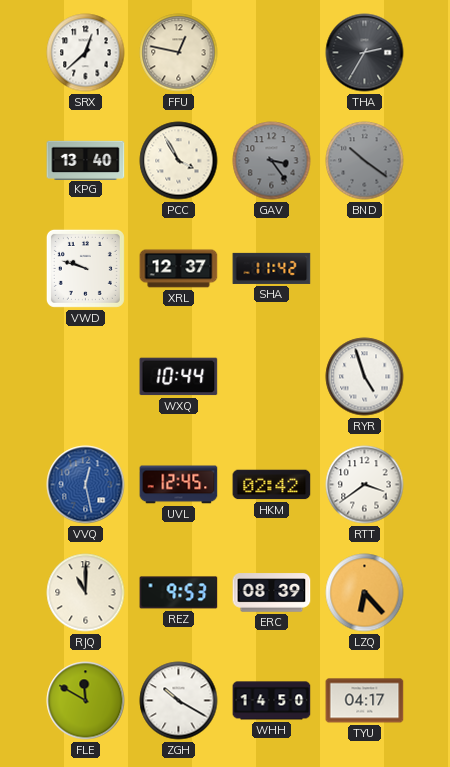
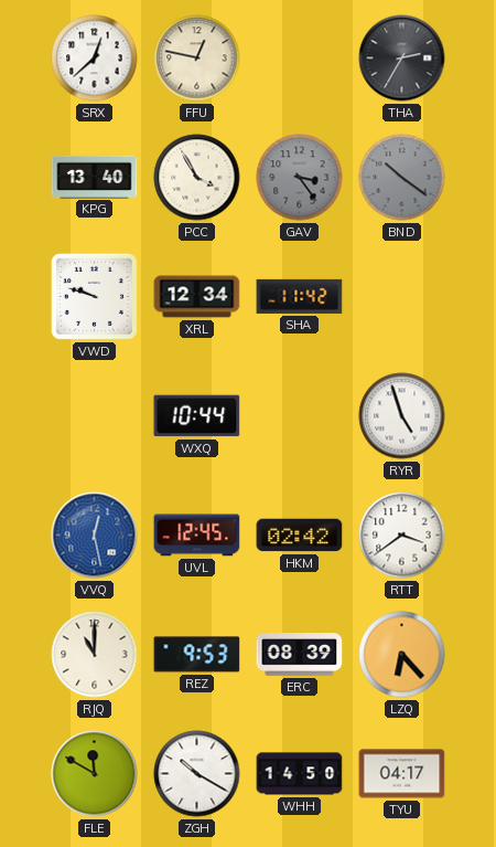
XRL: 12:37 -> 12:34 (197, 297)
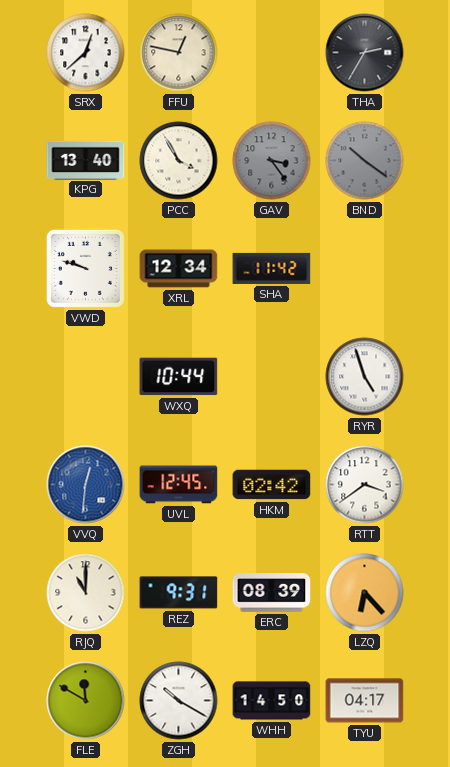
VVQ: 12:28 -> 12:31 (86, 485)
REZ: 9:53 -> 9:31 (179, 593)
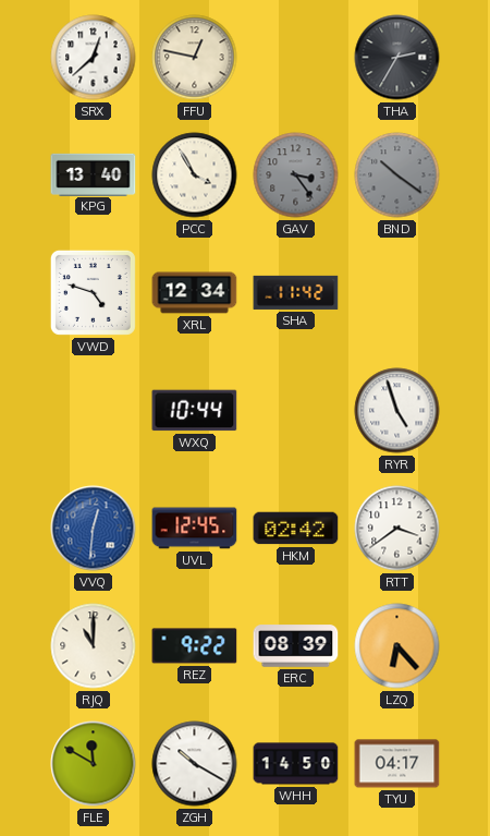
VWD: 9:48 -> 4:48 (93, 292)
REZ: 9:31 -> 9:22 (195, 646)
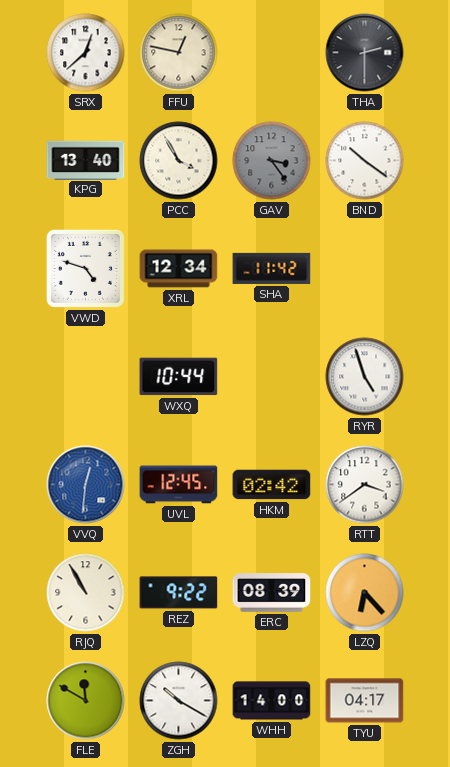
THA: 2:35 -> 2:30 (365, 53)
BND dial: grey -> white (365, 161)
RJQ: 11:00 -> 10:55 (86, 593)
WHH: 14:50 -> 14:00 (272, 701)
